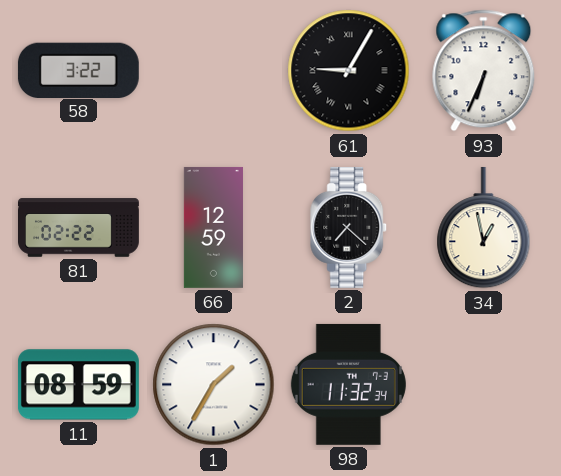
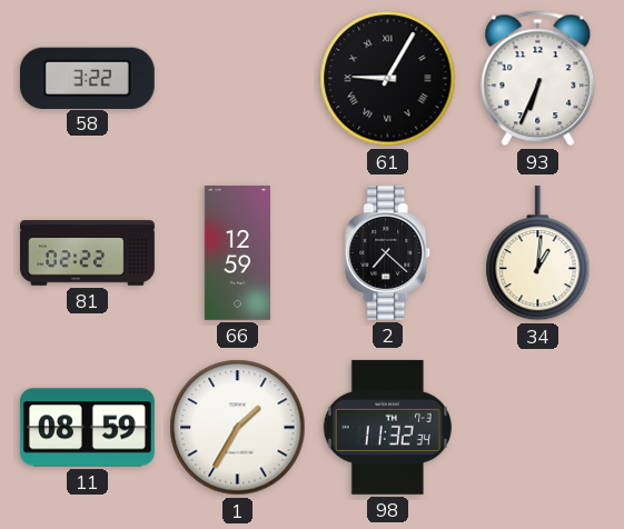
34: 12:58 -> 1:01 (538, 253)
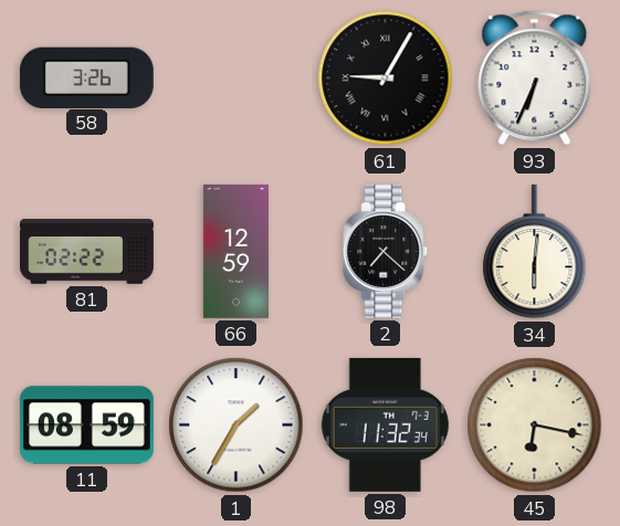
58: 3:22 -> 3:26 (86, 77)
34: 1:01 -> 6:01 (535, 252)
45: none -> 6:17 (535, 425)
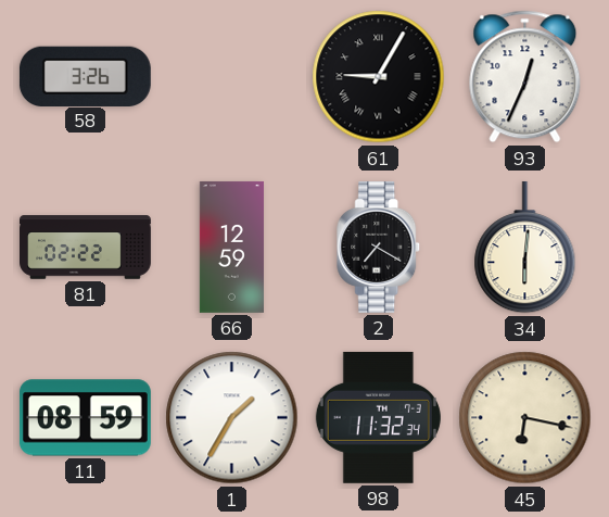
93: 6:34 -> 12:34 (525, 77)
2: 7:22 -> 7:20 (379, 247)
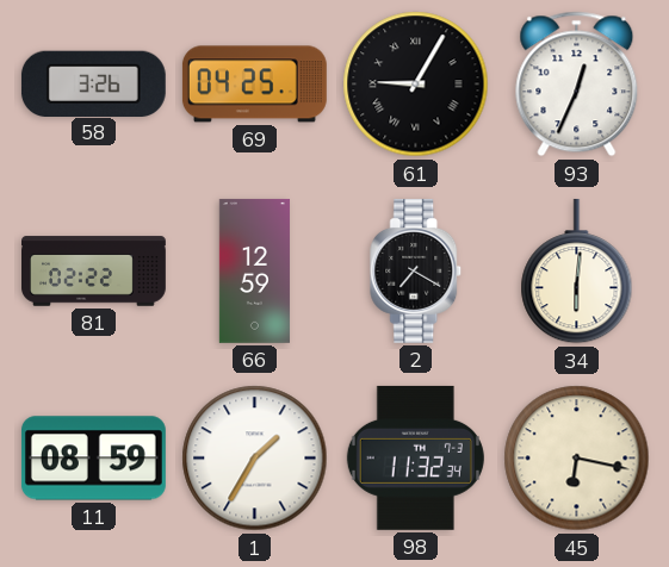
69: none -> 04:25 (254, 85)
